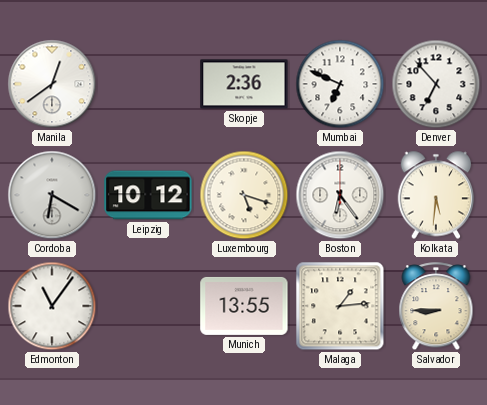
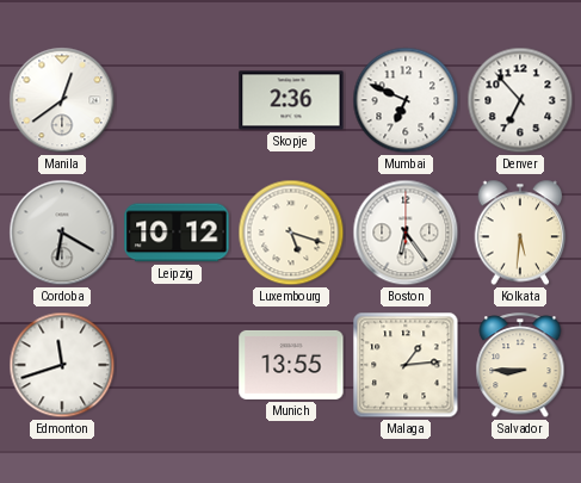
Edmonton: 11:06 -> 11:42 (62, 365)
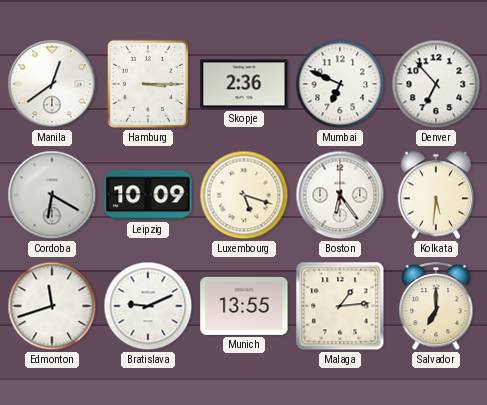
Hamburg: none -> 3:15 (148, 84)
Leipzig: 10:12 -> 10:09 (148, 195)
Bratislava: none -> 9:11 (148, 306)
Salvador: 8:45 -> 7:00 (436, 307)
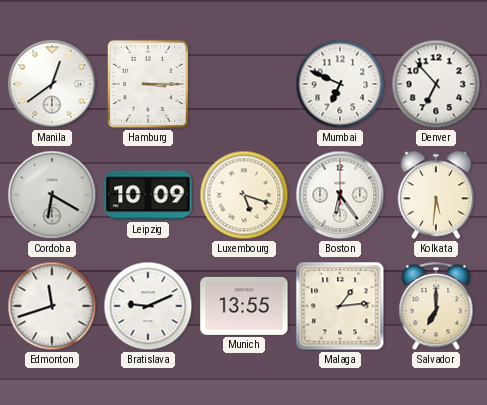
Skopje: 2:36 -> none (244, 84)
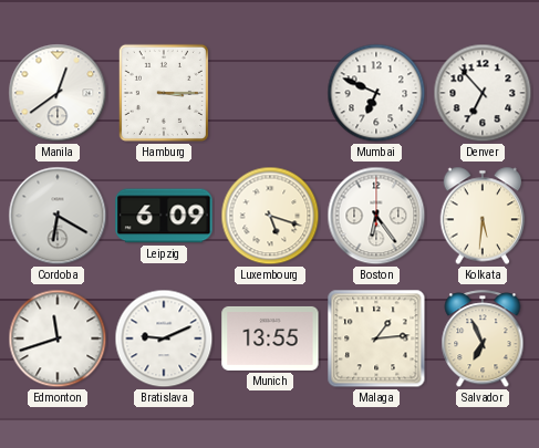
Leipzig: 10:09 -> 6:09 (164, 216)
Salvador: 7:00 -> 6:56 (483, 340)
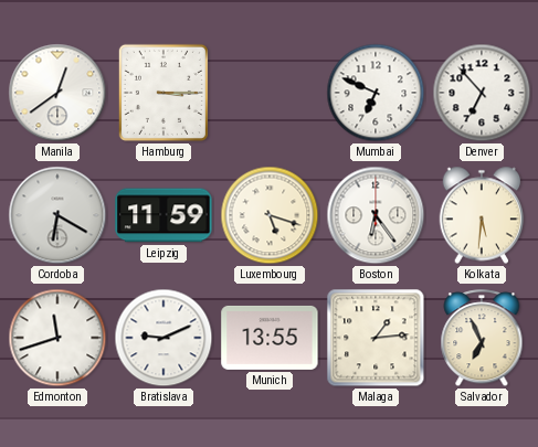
Leipzig: 6:09 -> 11:59 (163, 215)
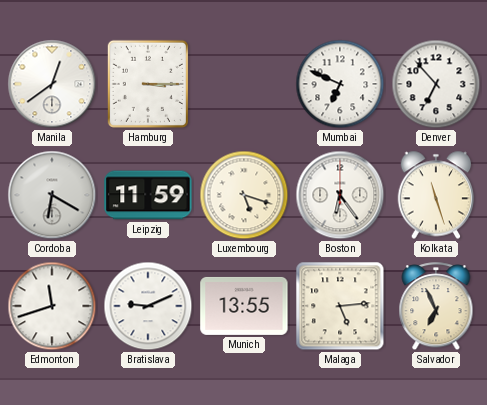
Kolkata: 5:31 -> 11:27 (436, 195)
Malaga: 1:14 -> 5:14 (340, 306)
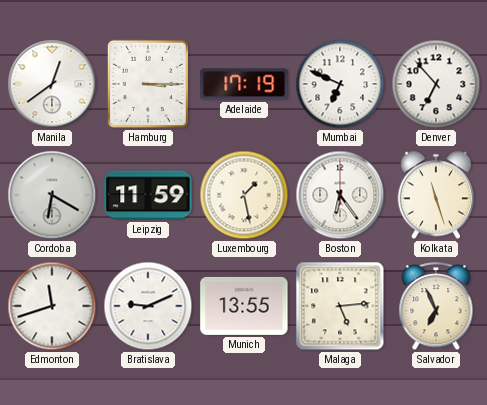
Adelaide: none -> 17:19 (244, 84)
Luxembourg: 5:18 -> 1:28 (244, 195)
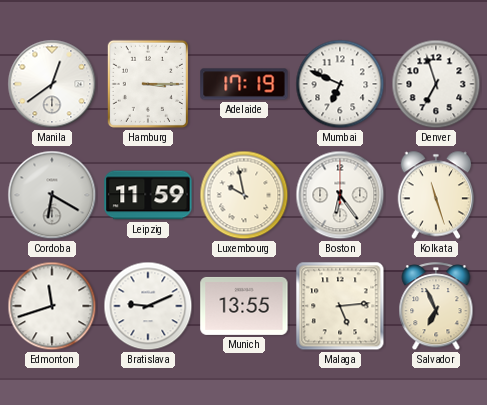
Denver: 6:53 -> 6:57 (436, 84)
Luxembourg: 1:28 -> 9:58 (244, 195)
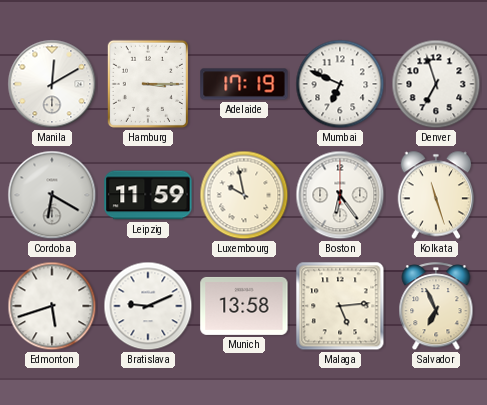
Manila: 12:39 -> 12:10 (52, 84)
Edmonton: 11:42 -> 5:42 (52, 306)
Munich: 13:55 -> 13:58 (244, 306)
